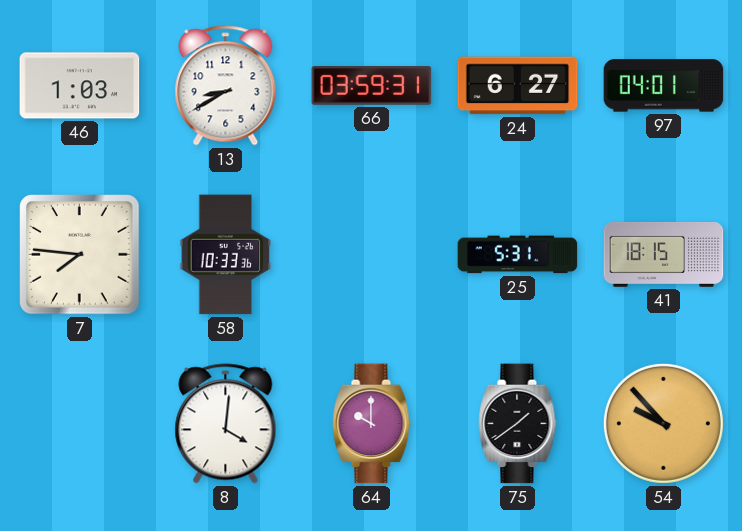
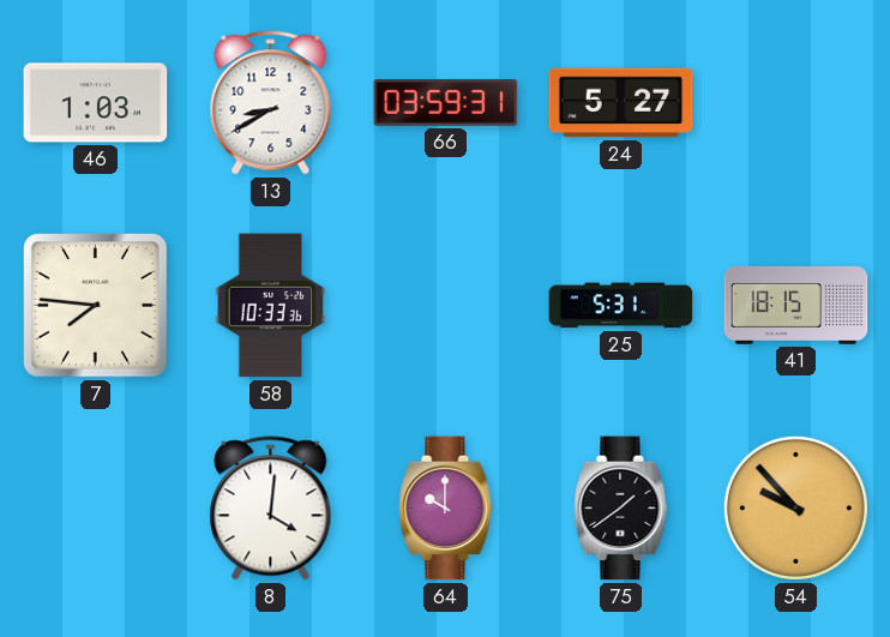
24: 6:27 -> 5:27 (621, 103)
97: 04:01 -> none (664, 86)
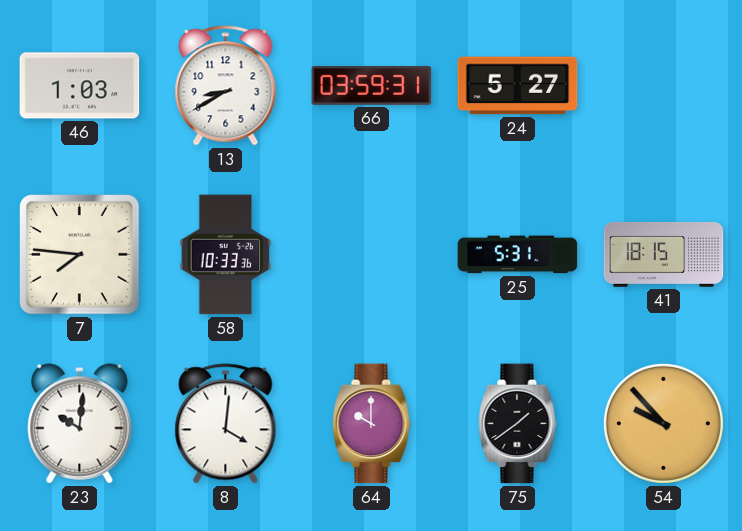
23: none -> 10:01 (80, 424)
